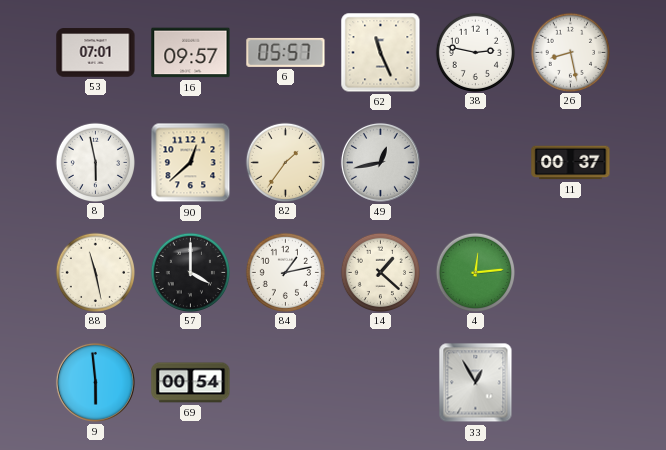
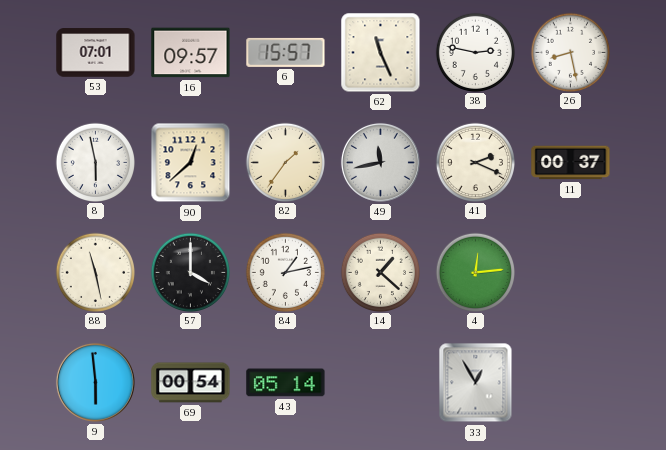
6: 05:57 -> 15:57 (286, 52)
49: 12:43 -> 11:43 (380, 162)
41: none -> 2:19 (475, 162)
43: none -> 05:14 (286, 383)
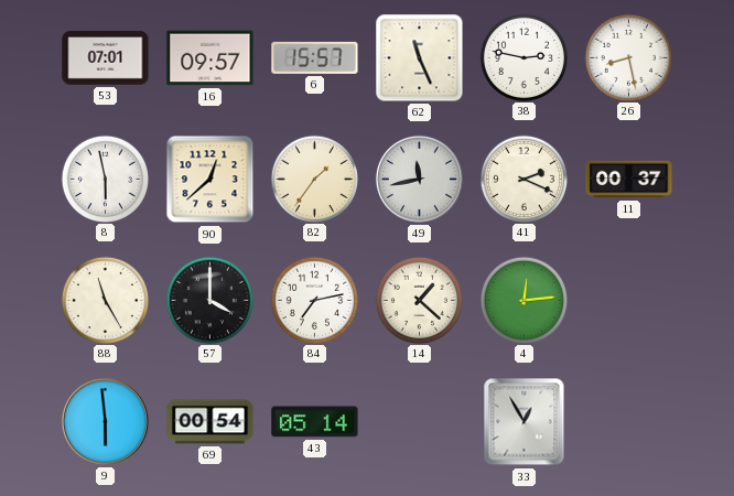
88: 11:28 -> 11:25 (105, 300)
84: 1:13 -> 7:13 (314, 300)
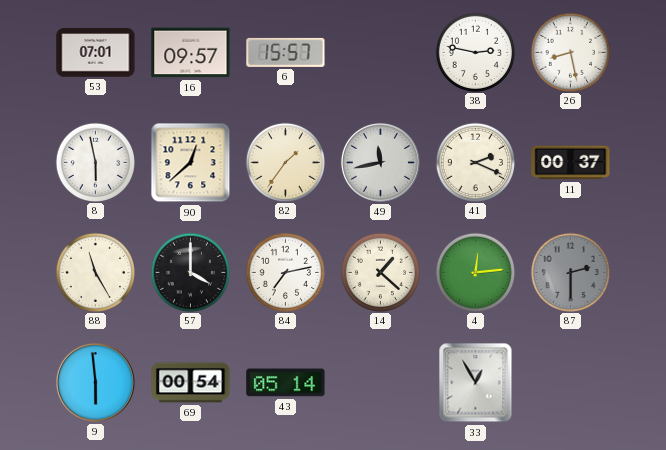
62: 11:26 -> none (420, 58)
87: none -> 2:30 (570, 272)
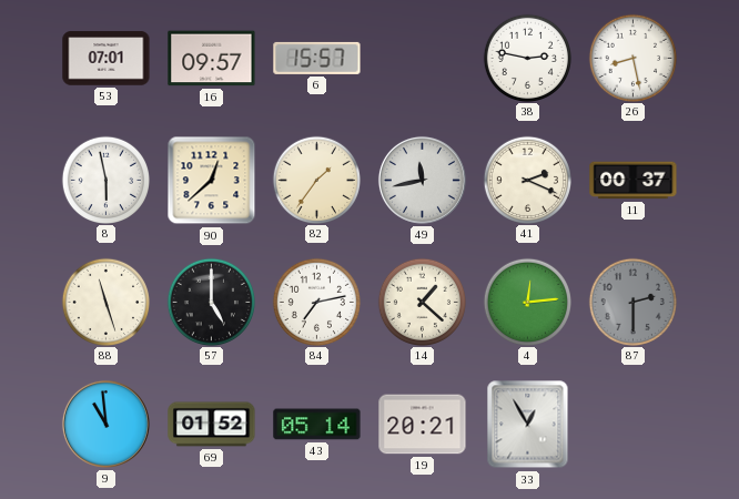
88: 11:25 -> 11:27 (105, 302)
57: 4:00 -> 5:00 (211, 302)
9: 5:59 -> 10:59 (105, 424)
69: 00:54 -> 01:52 (212, 425)
19: none -> 20:21 (423, 425)
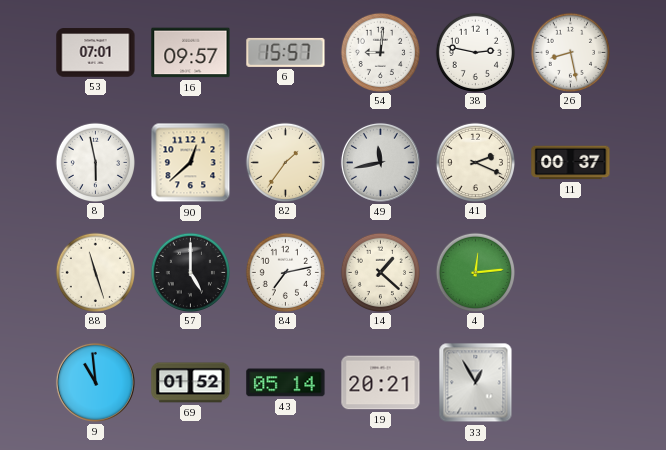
54: none -> 9:01 (380, 52)
87: 2:30 -> none (632, 302)
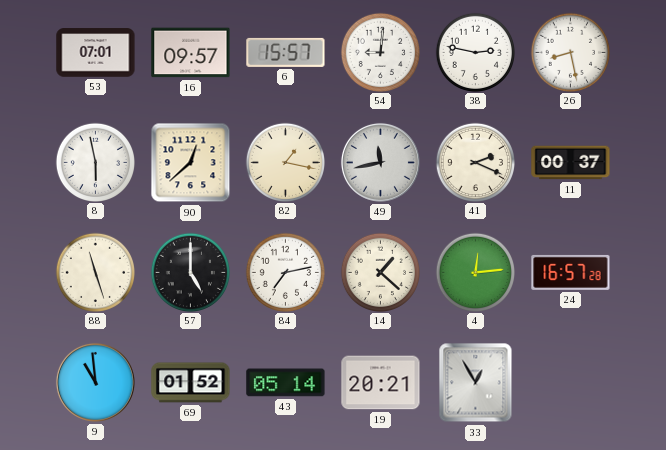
82: 1:36 -> 1:17 (285, 162)
24: none -> 16:57 (571, 272)
